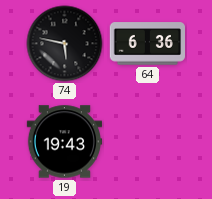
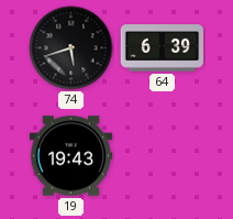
74: 5:47 -> 5:42 (71, 48)
64: 6:36 -> 6:39 (162, 48)
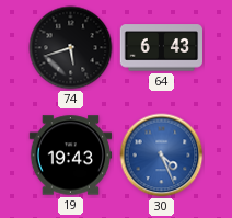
64: 6:39 -> 6:43 (161, 48)
30: none -> 4:26 (162, 156)
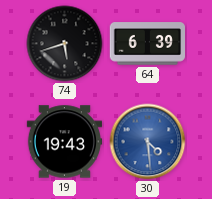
64: 6:43 -> 6:39 (147, 44)
30: 4:26 -> 4:29 (148, 142)
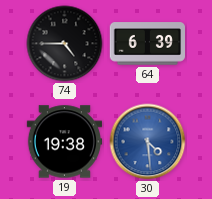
74: 5:42 -> 4:45 (65, 44)
19: 19:43 -> 19:38 (65, 142)
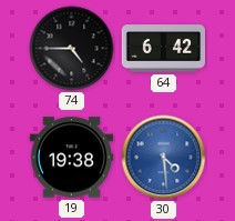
64: 6:39 -> 6:42 (163, 49)
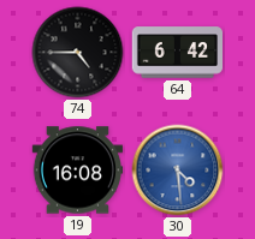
19: 19:38 -> 16:08 (78, 171)
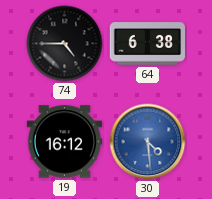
64: 6:42 -> 6:38 (147, 44)
19: 16:08 -> 16:12 (65, 142)
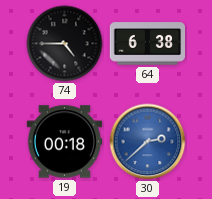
19: 16:12 -> 00:18 (65, 142)
30: 4:29 -> 2:38 (148, 142)
